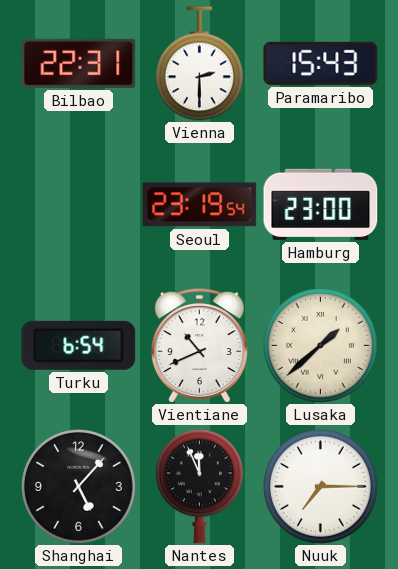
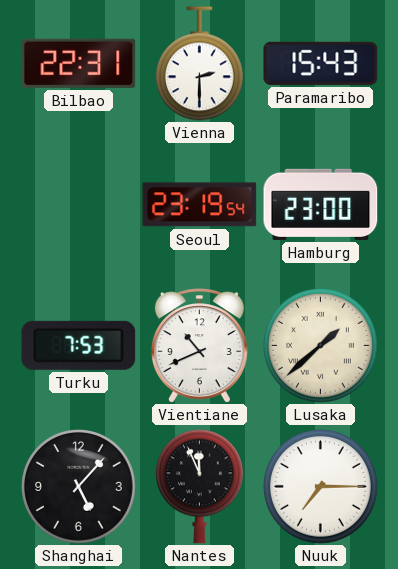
Turku: 6:54 -> 7:53 (79, 345)
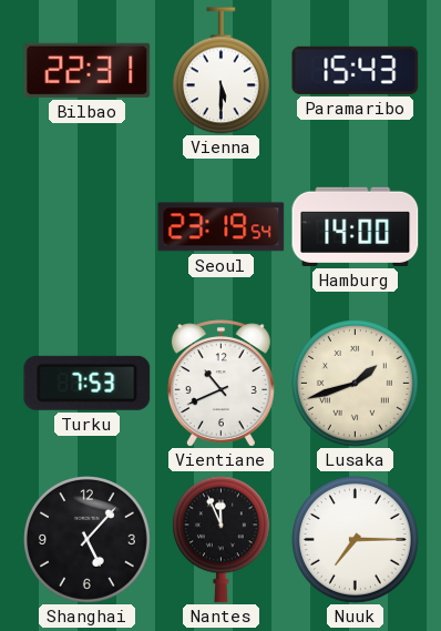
Vienna: 2:30 -> 5:30 (221, 71)
Hamburg: 23:00 -> 14:00 (356, 226)
Lusaka: 1:38 -> 1:42 (356, 384)
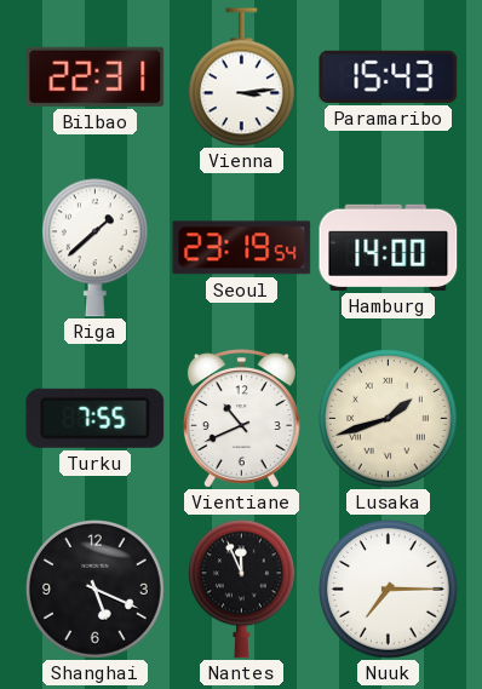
Vienna: 5:30 -> 3:14 (241, 77)
Riga: none -> 1:38 (94, 248)
Turku: 7:53 -> 7:55 (96, 418)
Shanghai: 5:07 -> 5:19 (96, 590)
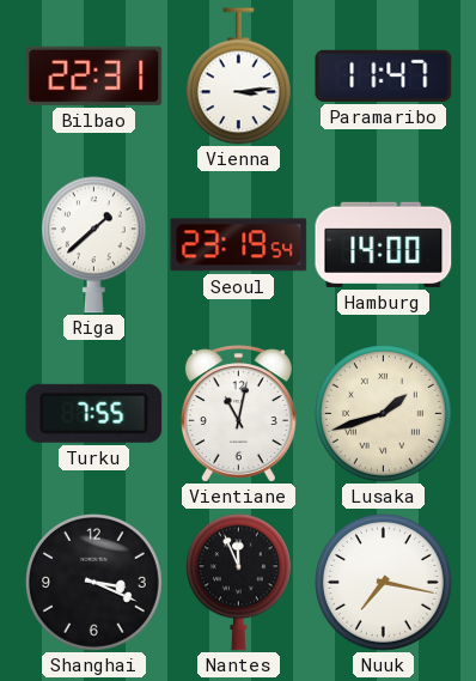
Paramaribo: 15:43 -> 11:47 (384, 75)
Vientiane: 10:41 -> 11:02 (238, 414)
Shanghai: 5:19 -> 3:19 (94, 583)
Nuuk: 7:15 -> 7:17 (384, 583)
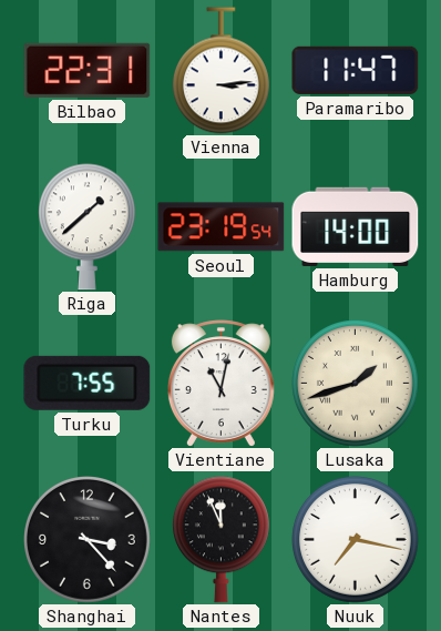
Shanghai: 3:19 -> 3:23 (88, 540)
